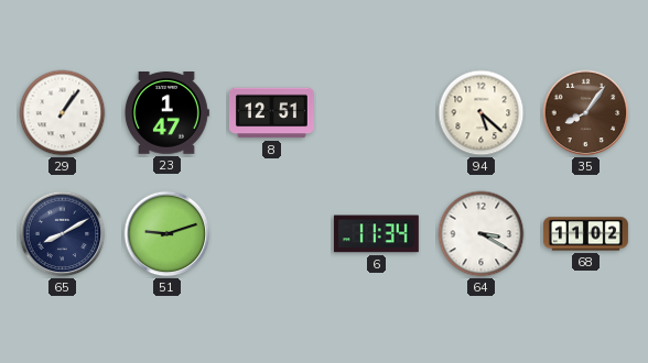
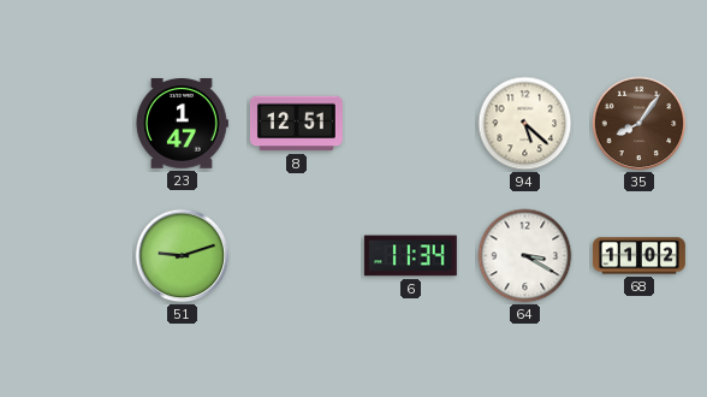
29: 1:06 -> none (63, 113)
65: 8:10 -> none (63, 234)
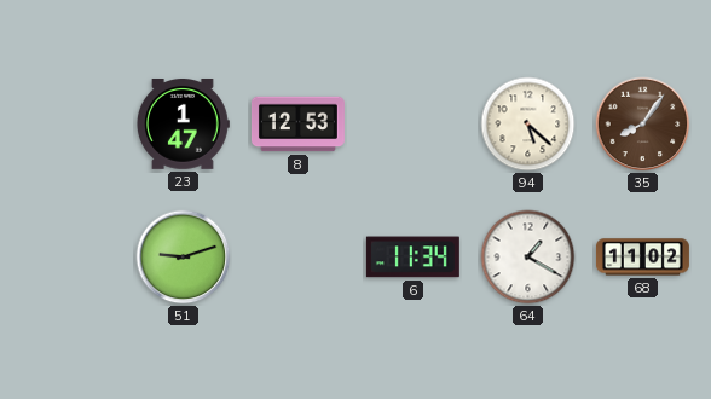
8: 12:51 -> 12:53 (297, 125)
64: 3:20 -> 1:20 (528, 258)
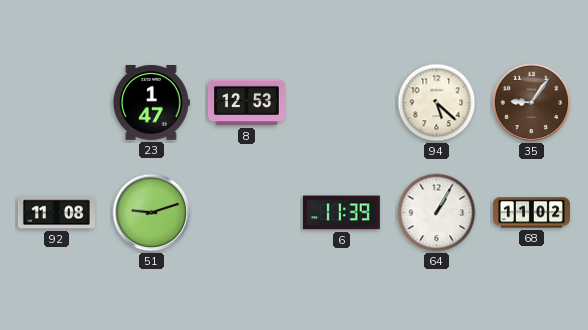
35: 8:06 -> 9:06 (532, 103)
92: none -> 11:08 (56, 213)
6: 11:34 -> 11:39 (341, 213)
64: 1:20 -> 1:05 (437, 213)
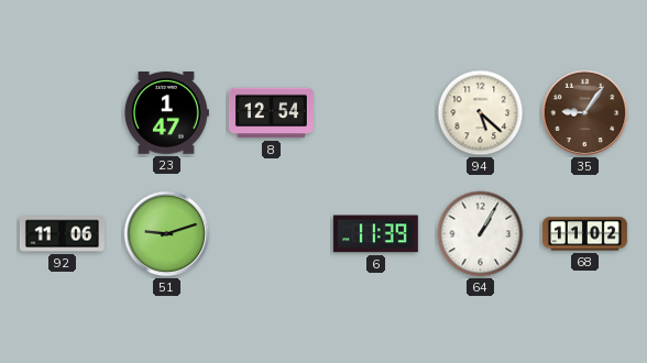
8: 12:53 -> 12:54 (271, 113)
92: 11:08 -> 11:06 (62, 234)
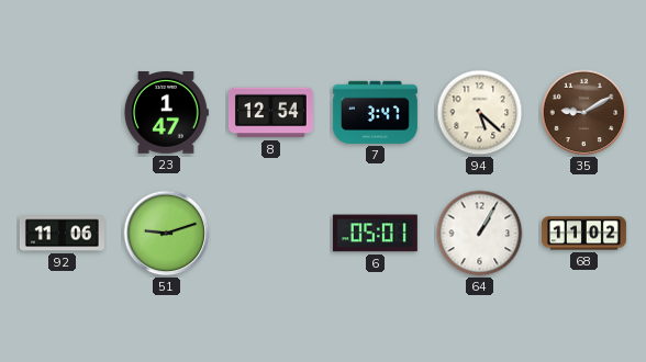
7: none -> 3:47 (375, 112)
35: 9:06 -> 9:10 (584, 113)
6: 11:39 -> 05:01 (375, 234)
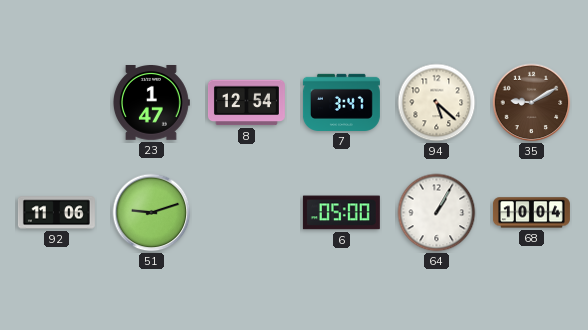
6: 05:01 -> 05:00 (341, 213)
68: 11:02 -> 10:04 (531, 213)
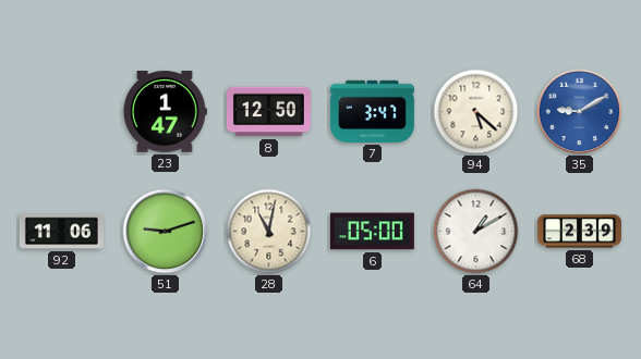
8: 12:54 -> 12:50 (268, 112)
35 dial: brown -> blue (580, 112)
28: none -> 11:02 (269, 232)
64: 1:05 -> 1:10 (476, 232)
68: 10:04 -> 2:39 (579, 232)
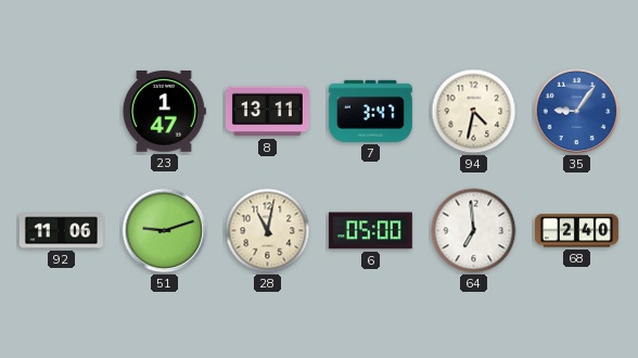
8: 12:50 -> 13:11 (267, 112)
94: 5:22 -> 4:32 (474, 112)
35: 9:10 -> 9:06 (577, 112)
64: 1:10 -> 6:59 (474, 231)
68: 2:39 -> 2:40 (576, 231)
